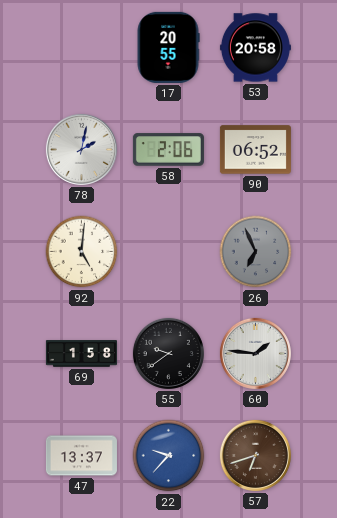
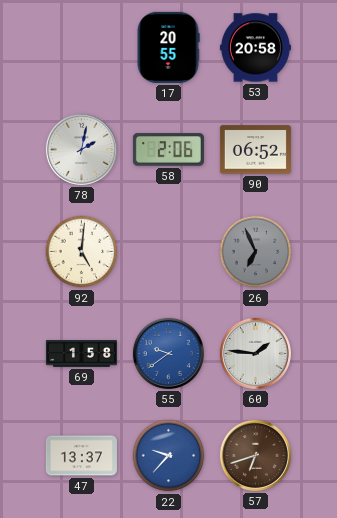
55 dial: black -> blue (168, 353)
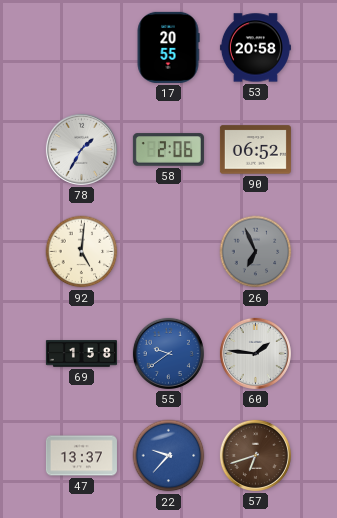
78: 2:02 -> 1:35 (81, 149)
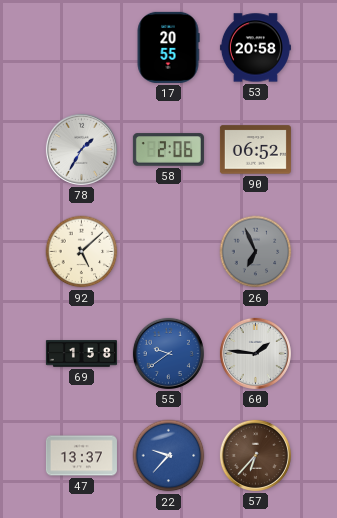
92: 5:01 -> 5:08 (82, 252)
57: 6:42 -> 6:37 (255, 455)
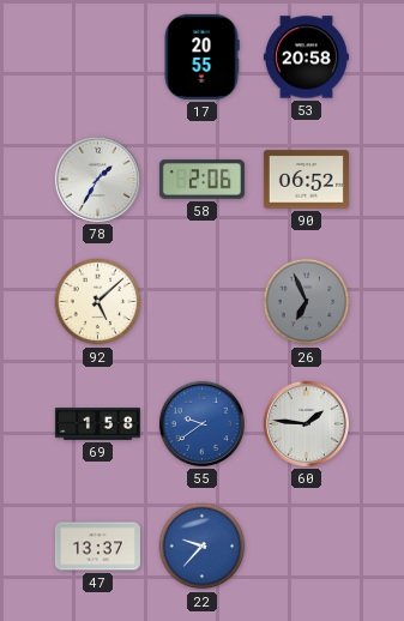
57: 6:37 -> none (255, 455)
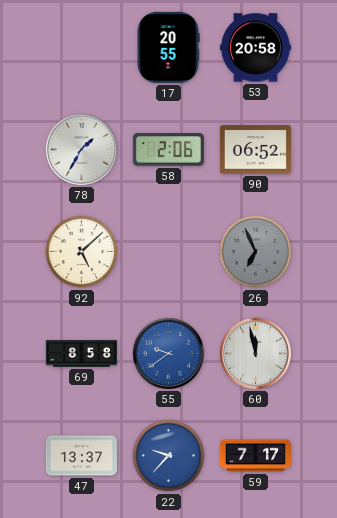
69: 1:58 -> 8:58 (81, 354)
60: 1:46 -> 11:58 (255, 353)
59: none -> 7:17 (255, 456)
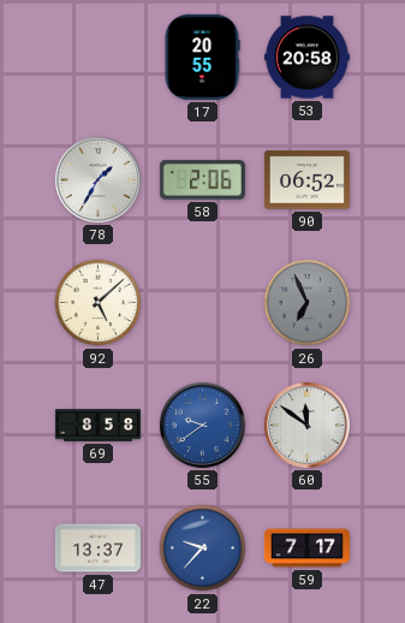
60: 11:58 -> 11:51 (306, 425)
